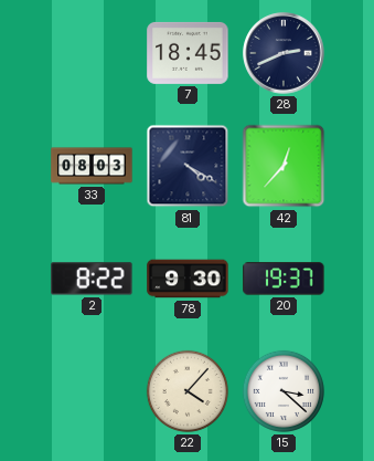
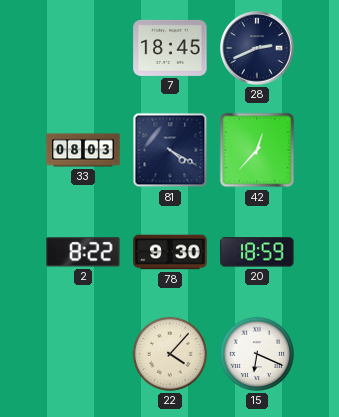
20: 19:37 -> 18:59 (257, 252)
15: 3:22 -> 6:19 (257, 354)
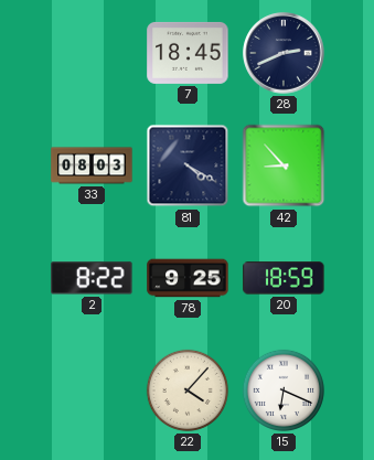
42: 12:37 -> 8:53 (284, 165)
78: 9:30 -> 9:25 (188, 278)
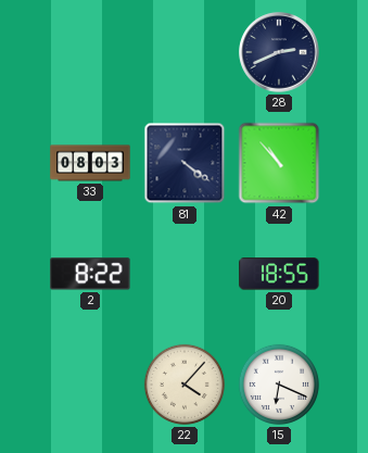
7: 18:45 -> none (188, 53)
81: 4:20 -> 4:21 (185, 163)
42: 8:53 -> 10:53 (279, 163)
78: 9:25 -> none (188, 278)
20: 18:59 -> 18:55 (279, 274)
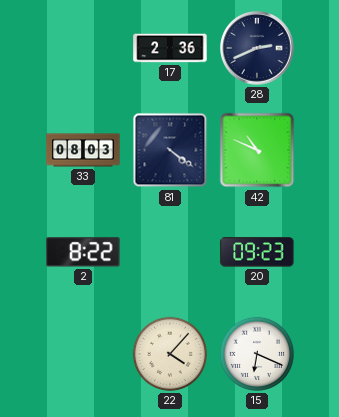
17: none -> 2:36 (170, 48)
42: 10:53 -> 10:49 (257, 150)
20: 18:55 -> 09:23 (257, 252)
